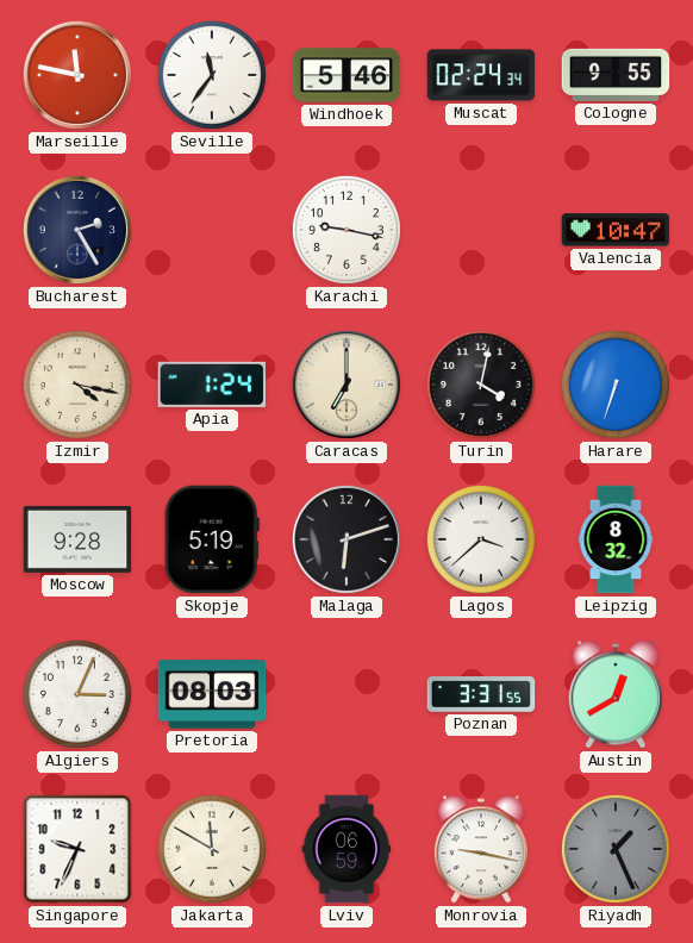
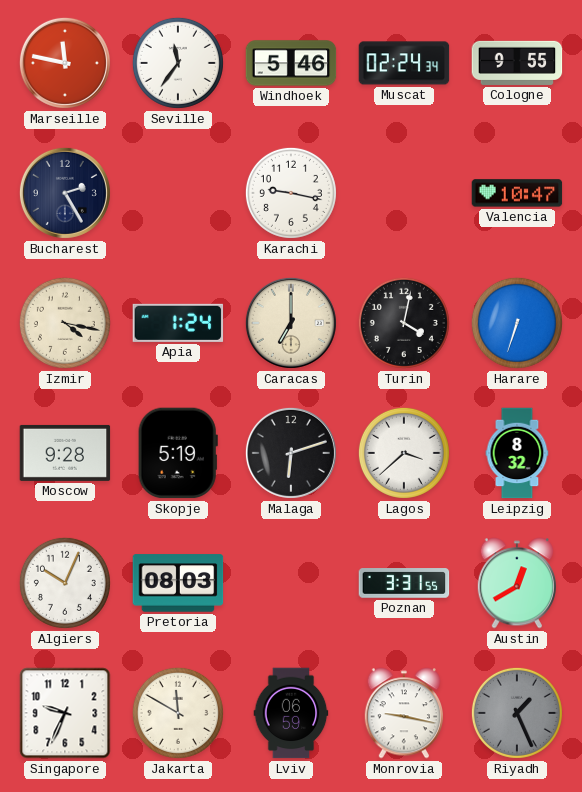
Algiers: 3:04 -> 10:04 (65, 583)
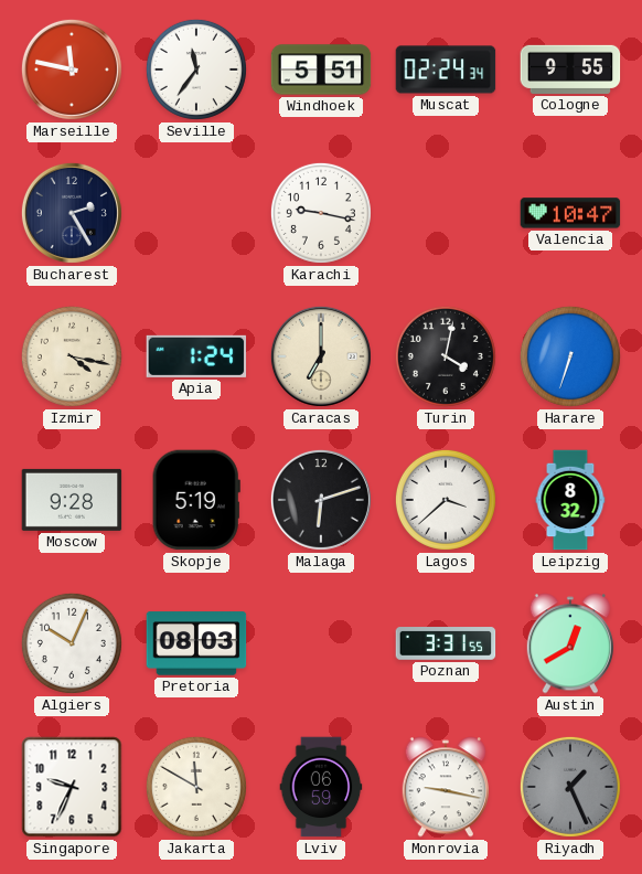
Windhoek: 5:46 -> 5:51 (321, 70)
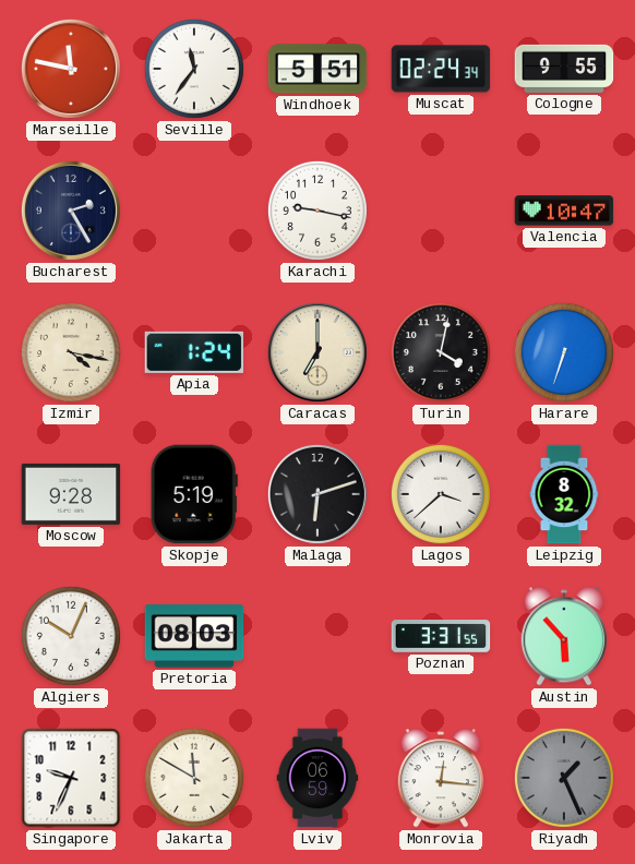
Austin: 12:40 -> 5:53 (563, 636)
Monrovia: 9:17 -> 12:16 (440, 778)
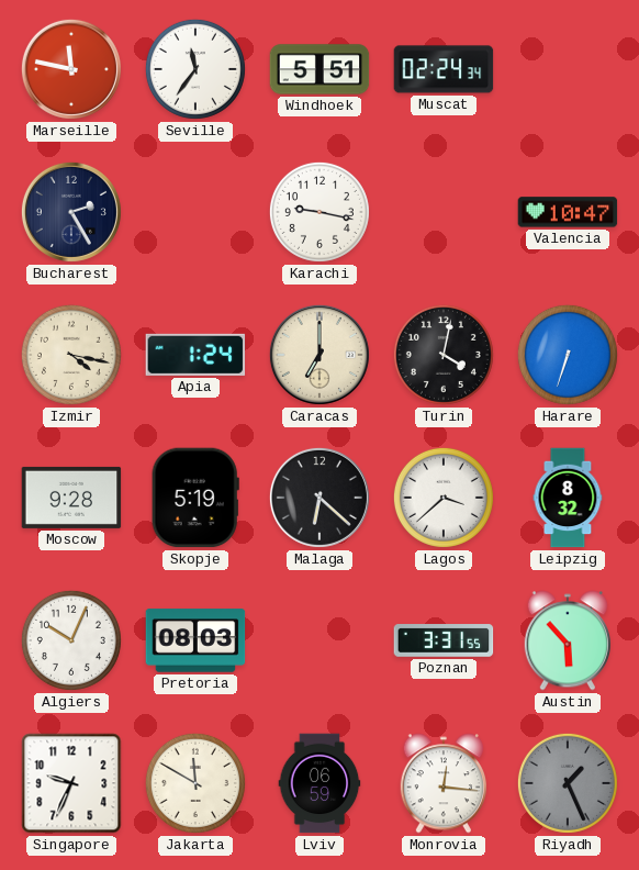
Cologne: 9:55 -> none (564, 69)
Malaga: 6:12 -> 6:22 (319, 498)
